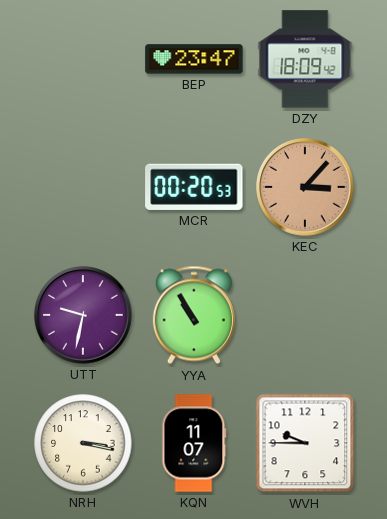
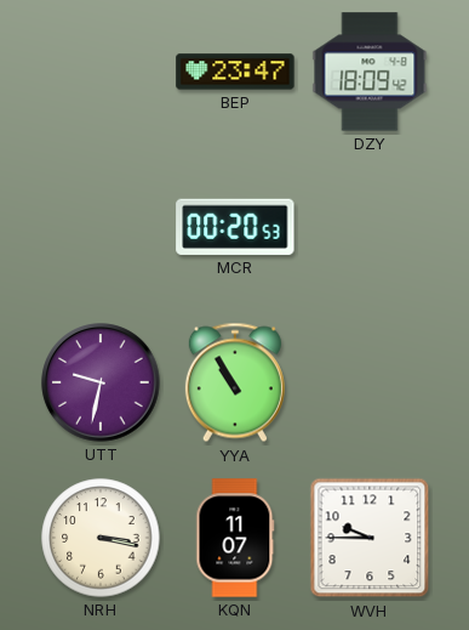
KEC: 3:07 -> none (305, 187)
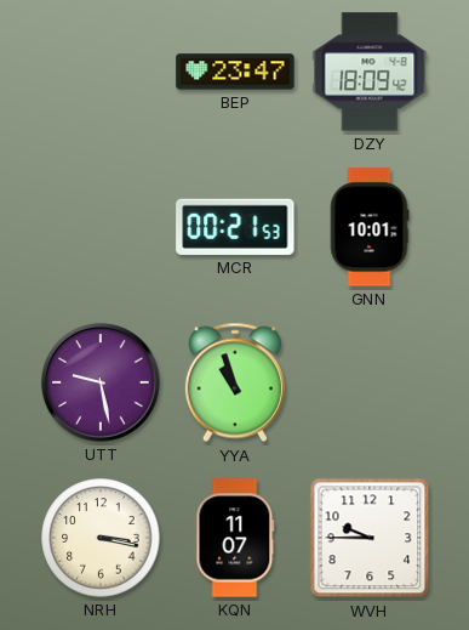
MCR: 00:20 -> 00:21 (235, 227)
GNN: none -> 10:01 (370, 227)
UTT: 9:32 -> 9:28 (101, 382)
YYA: 10:55 -> 10:57 (235, 382)
